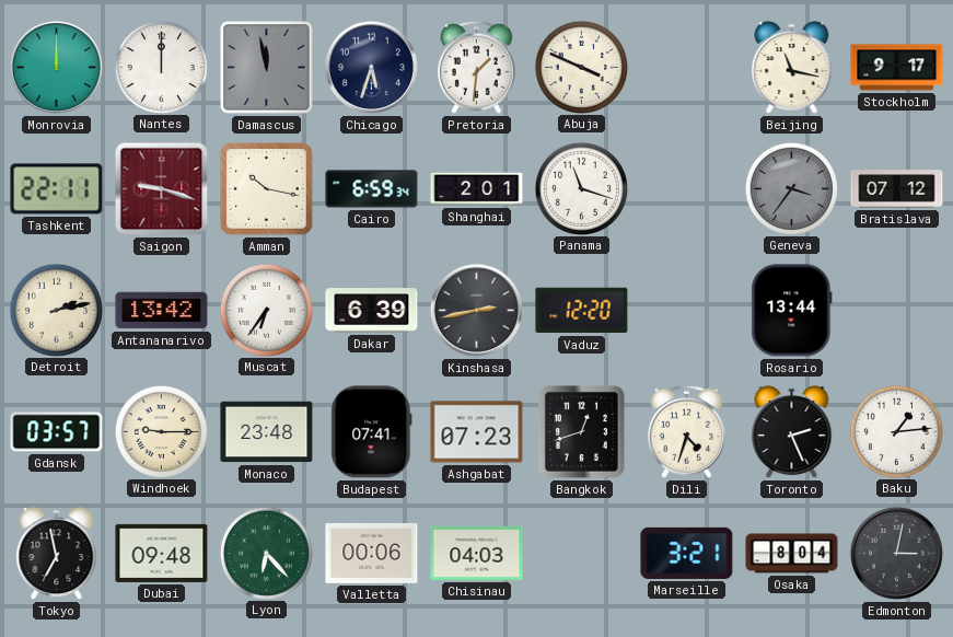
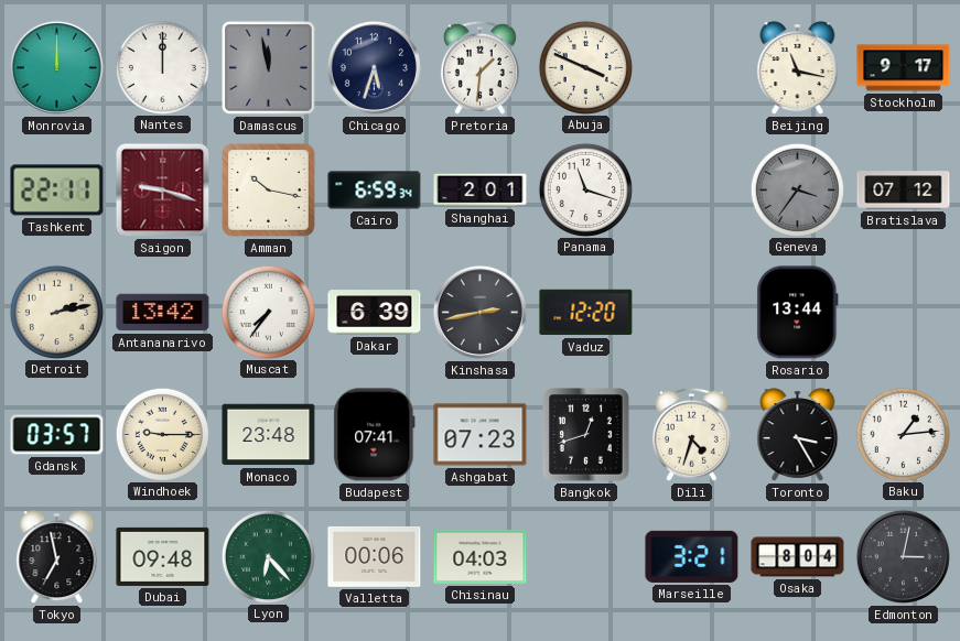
Muscat: 6:36 -> 7:36 (268, 312)
Toronto: 2:26 -> 3:25 (798, 435)
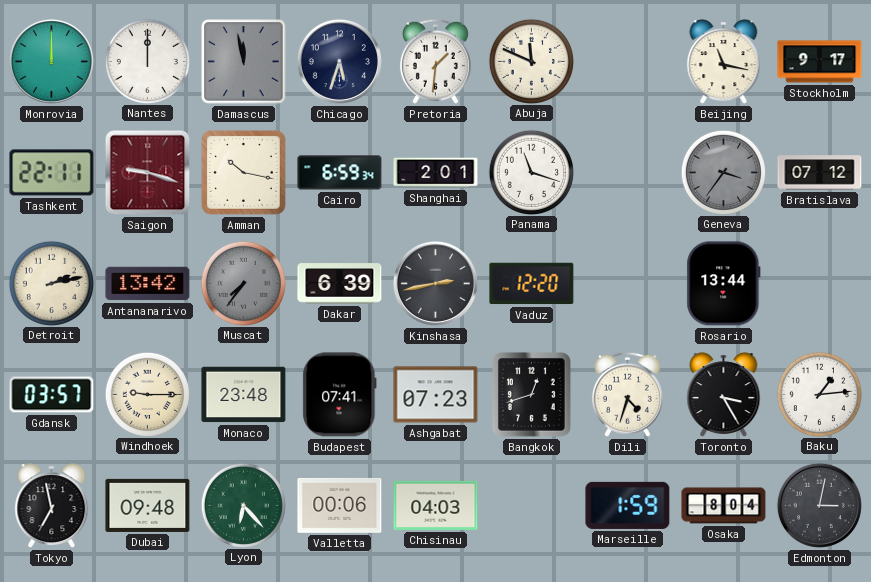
Abuja: 3:49 -> 11:49 (531, 61)
Muscat dial: white -> grey (243, 283)
Marseille: 3:21 -> 1:59 (628, 505)
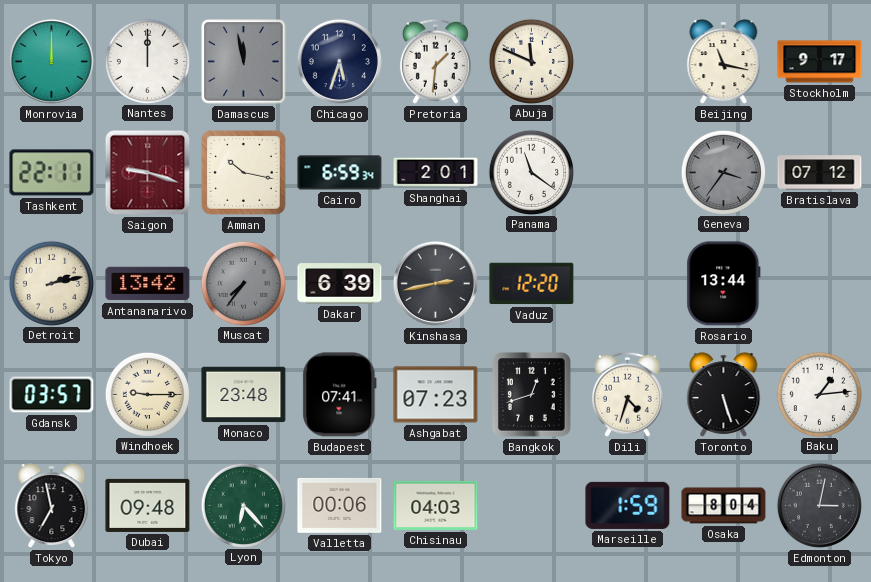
Panama: 11:18 -> 11:21 (531, 172)
Toronto: 3:25 -> 5:27 (724, 395)
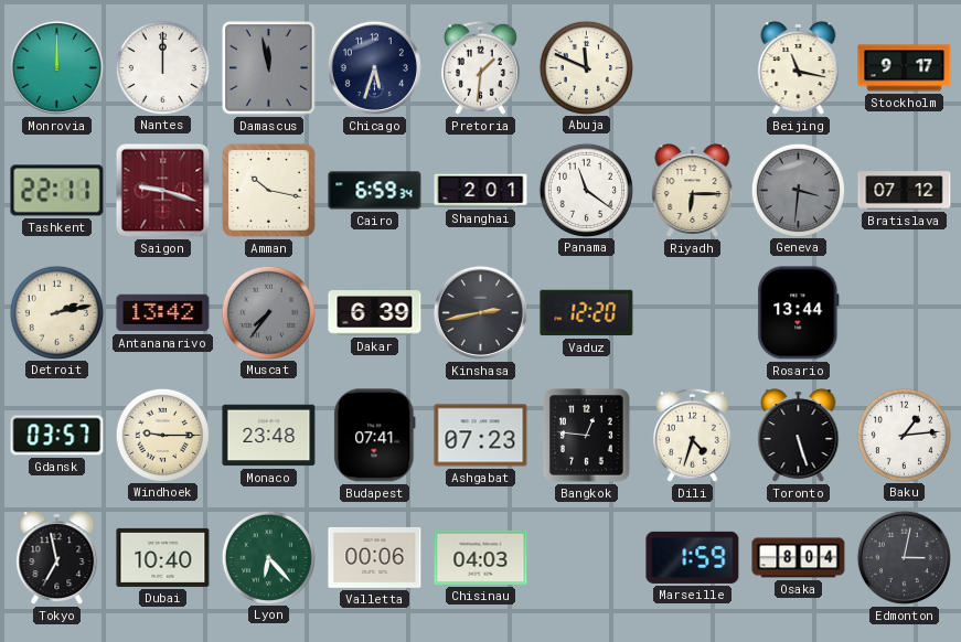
Riyadh: none -> 6:15 (693, 191)
Geneva: 3:36 -> 3:31 (798, 190)
Bangkok: 12:42 -> 12:46 (586, 435)
Dubai: 09:48 -> 10:40 (163, 557)
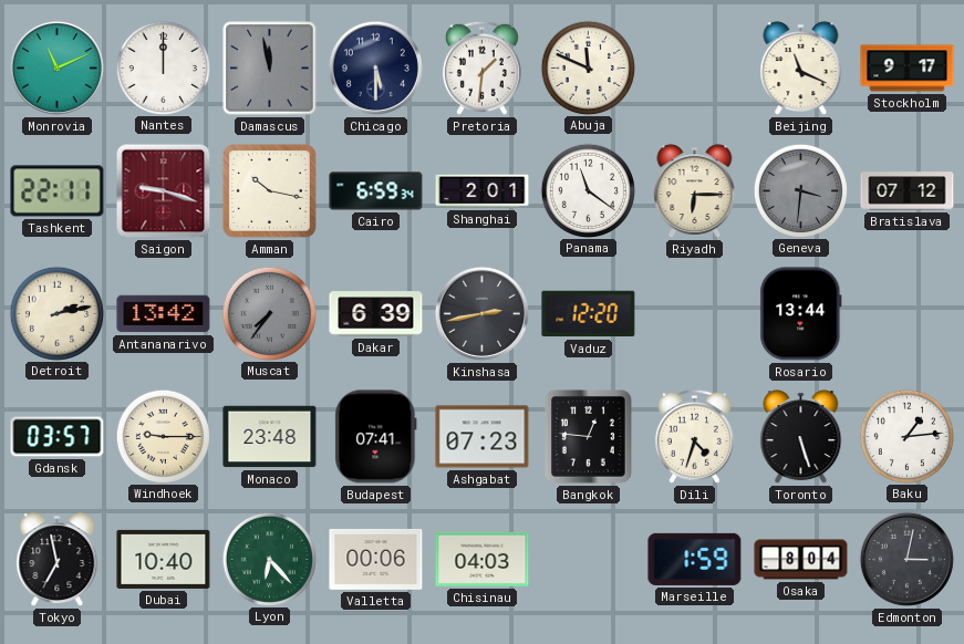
Monrovia: 12:00 -> 11:11 (56, 67)
Chicago: 5:33 -> 5:30 (375, 67)
Beijing: 11:17 -> 11:19 (801, 69)
